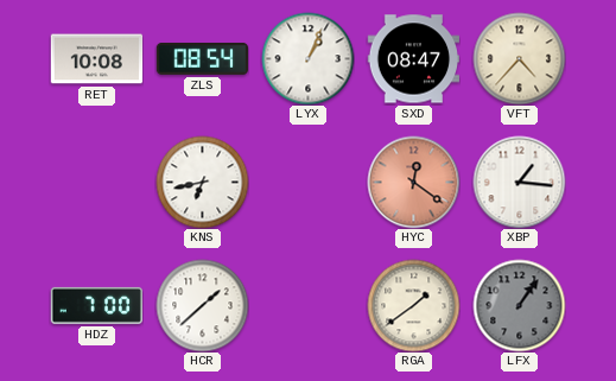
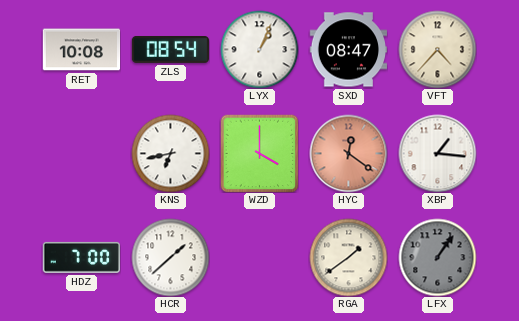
WZD: none -> 4:00 (259, 153)
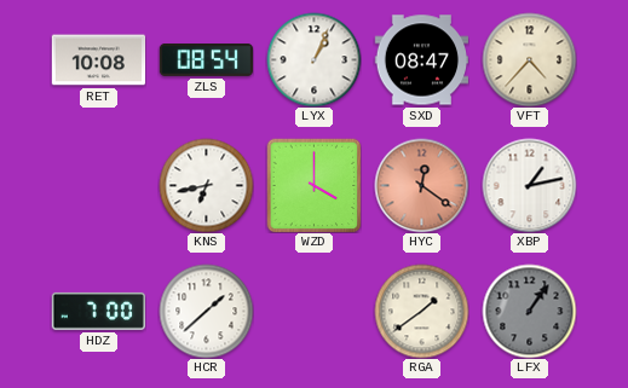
XBP: 1:16 -> 1:13 (529, 185)
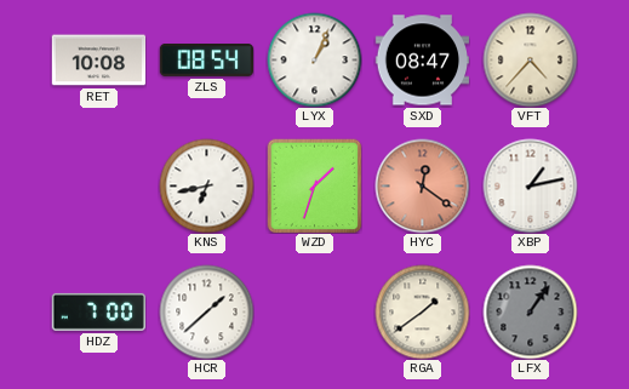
WZD: 4:00 -> 1:33 (314, 185)
